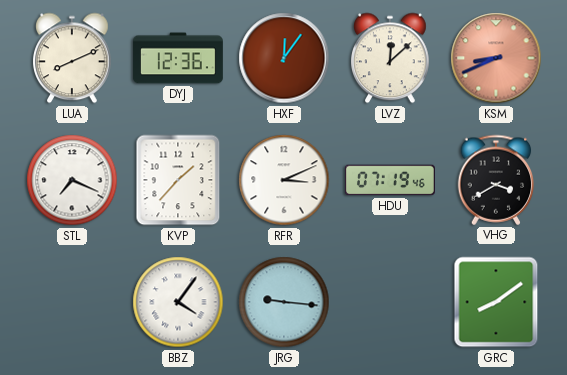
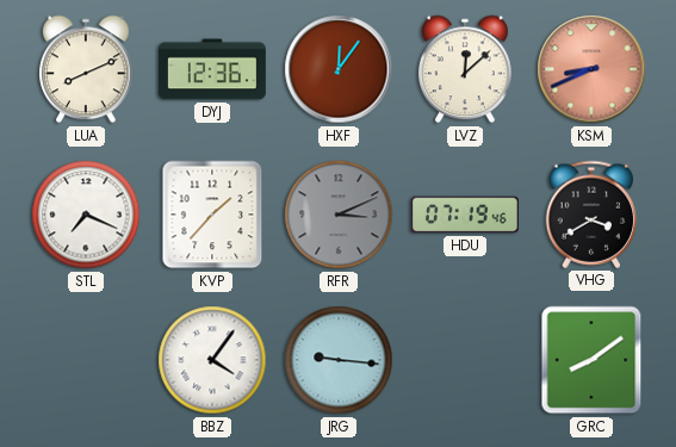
RFR dial: white -> grey (339, 215)
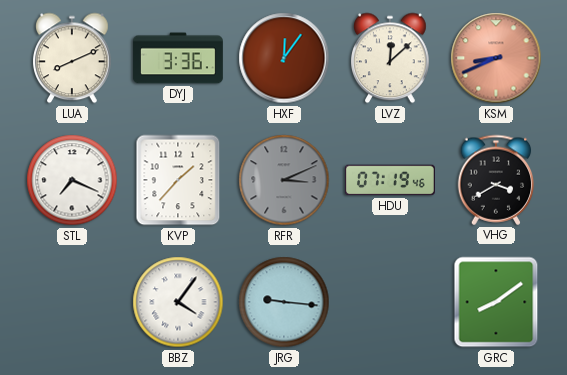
DYJ: 12:36 -> 3:36 (178, 58)
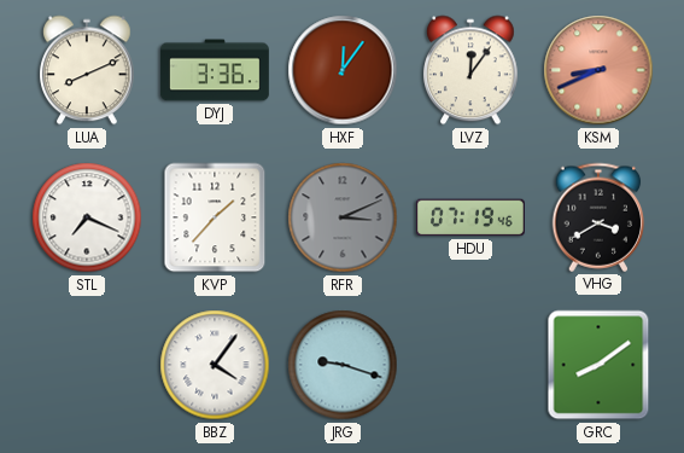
LVZ: 12:08 -> 12:06 (472, 70)
JRG: 9:16 -> 9:18 (343, 365)
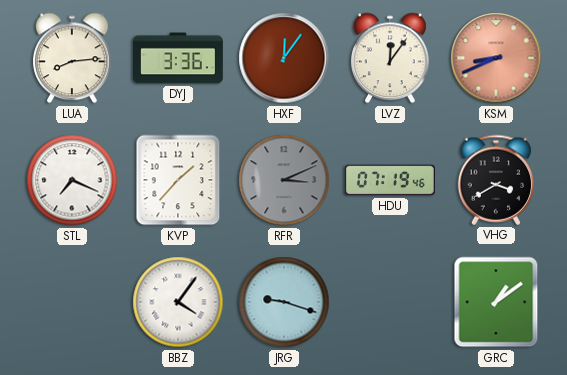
LUA: 8:11 -> 8:14 (73, 58)
GRC: 8:09 -> 1:09 (496, 302)
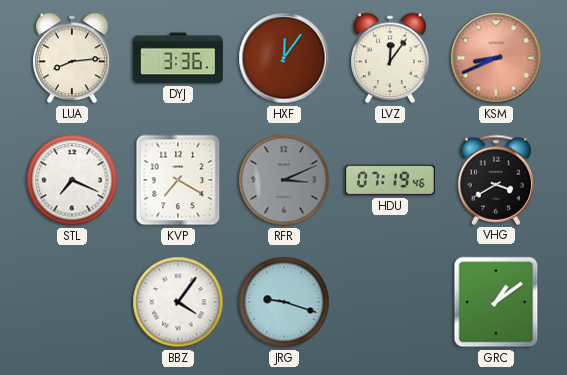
KVP: 1:37 -> 7:20 (178, 180)
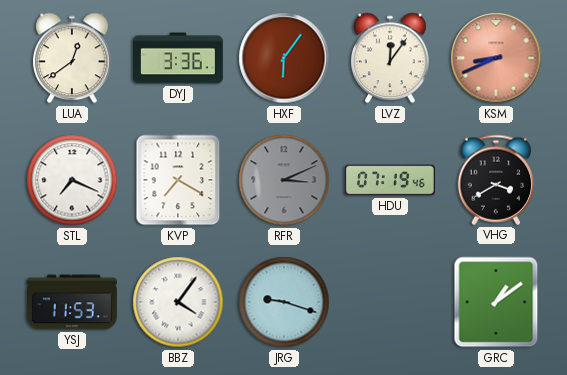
LUA: 8:14 -> 12:39 (73, 58)
HXF: 12:06 -> 6:06 (284, 58)
YSJ: none -> 11:53 (72, 302)
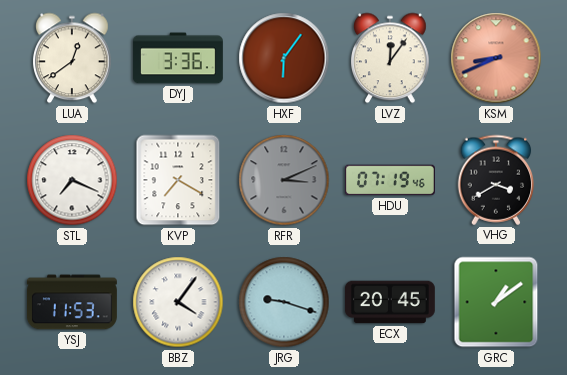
ECX: none -> 20:45 (390, 302)
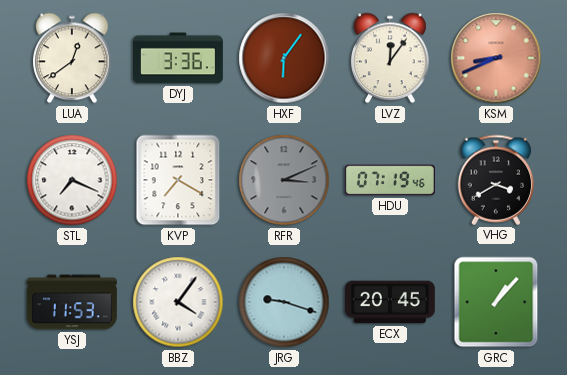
GRC: 1:09 -> 1:07 (496, 302)
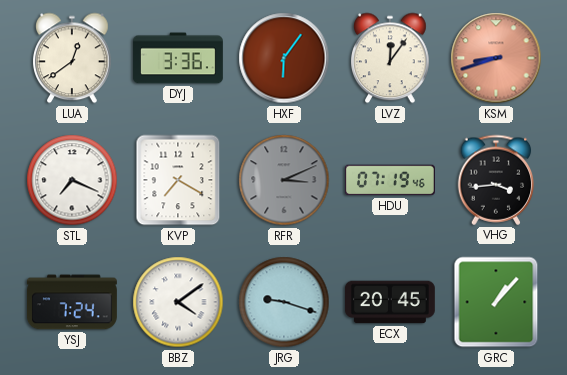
KSM: 8:41 -> 8:42 (496, 58)
VHG: 3:40 -> 3:44 (496, 180)
YSJ: 11:53 -> 7:24 (72, 302)
BBZ: 4:06 -> 4:09 (178, 302)
